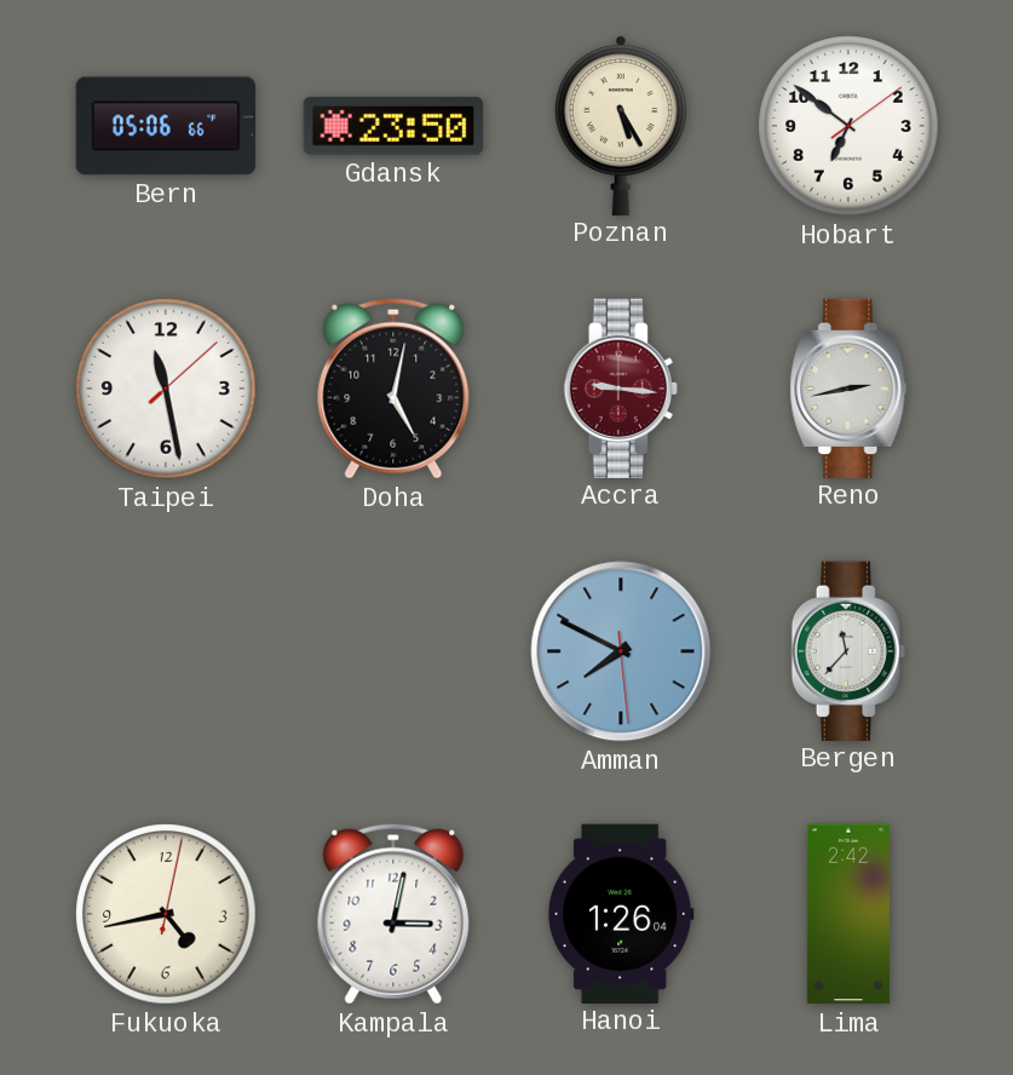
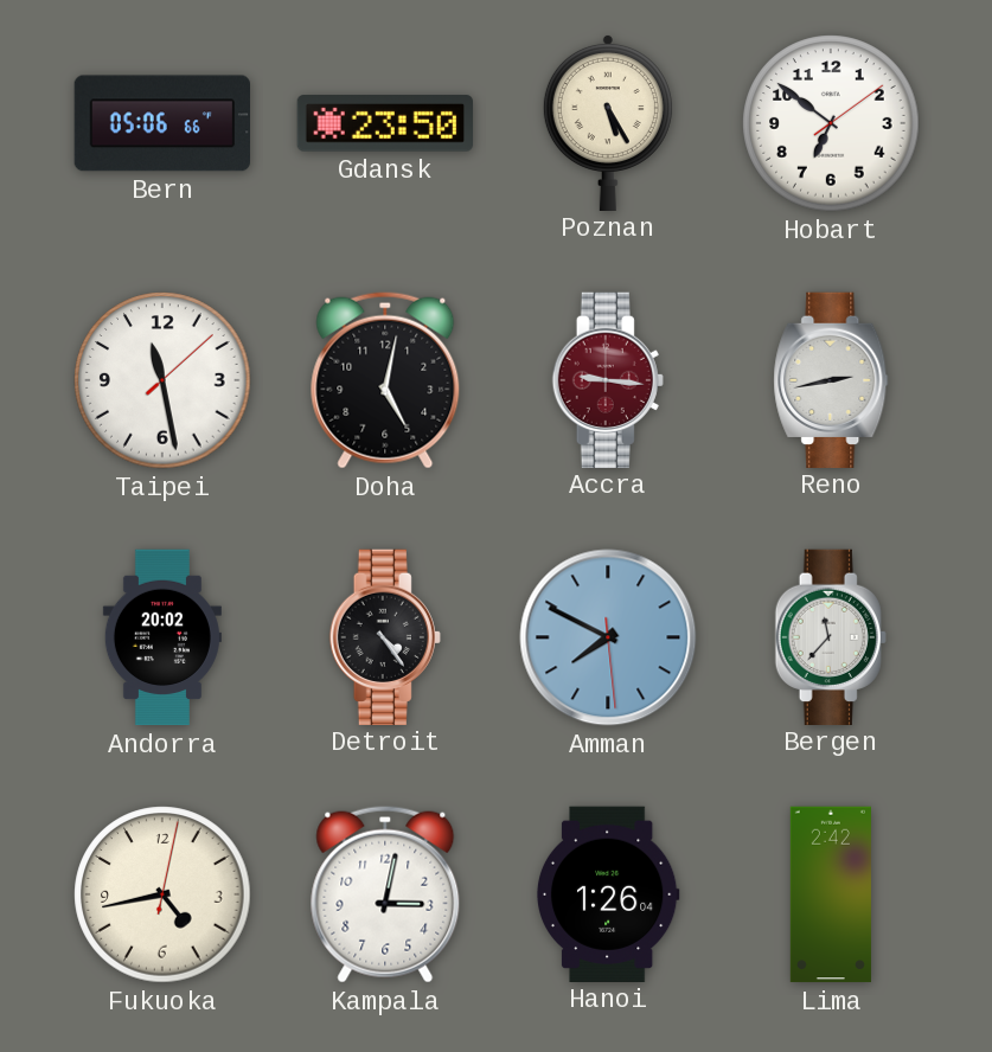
Andorra: none -> 20:02 (162, 637)
Detroit: none -> 4:24 (385, 636)
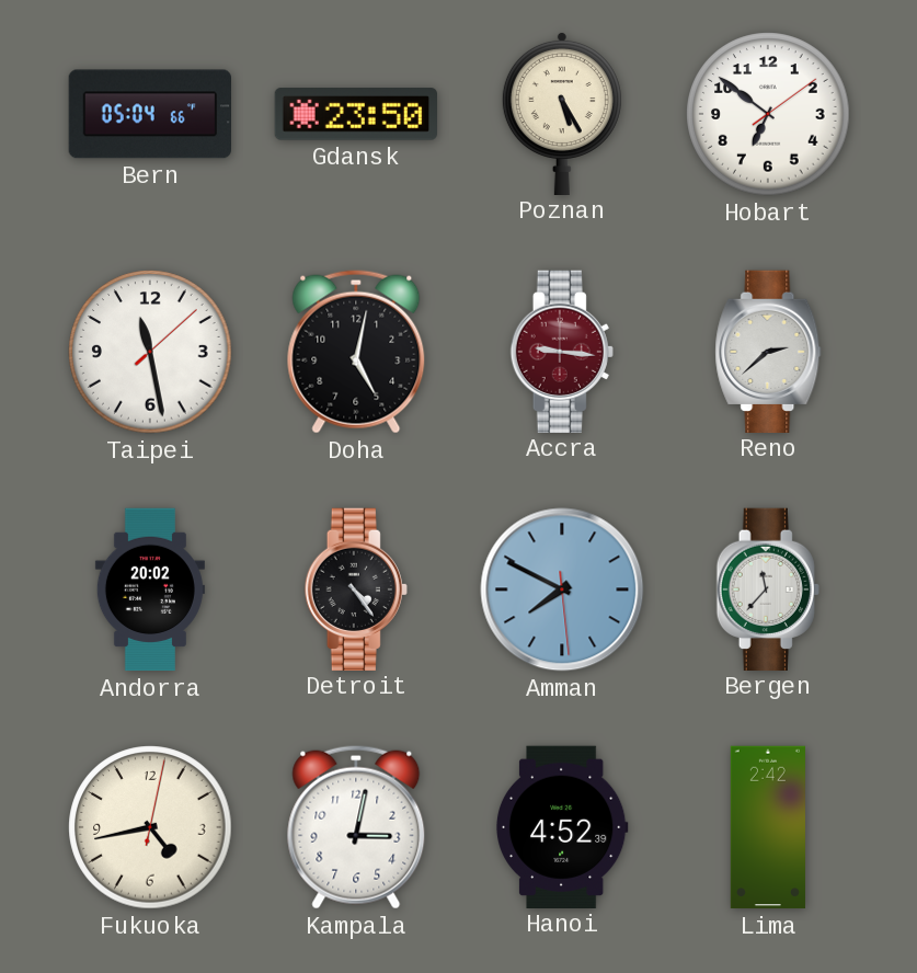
Bern: 05:06 -> 05:04 (149, 114)
Reno: 2:43 -> 2:38 (768, 351)
Hanoi: 1:26 -> 4:52 (562, 826)
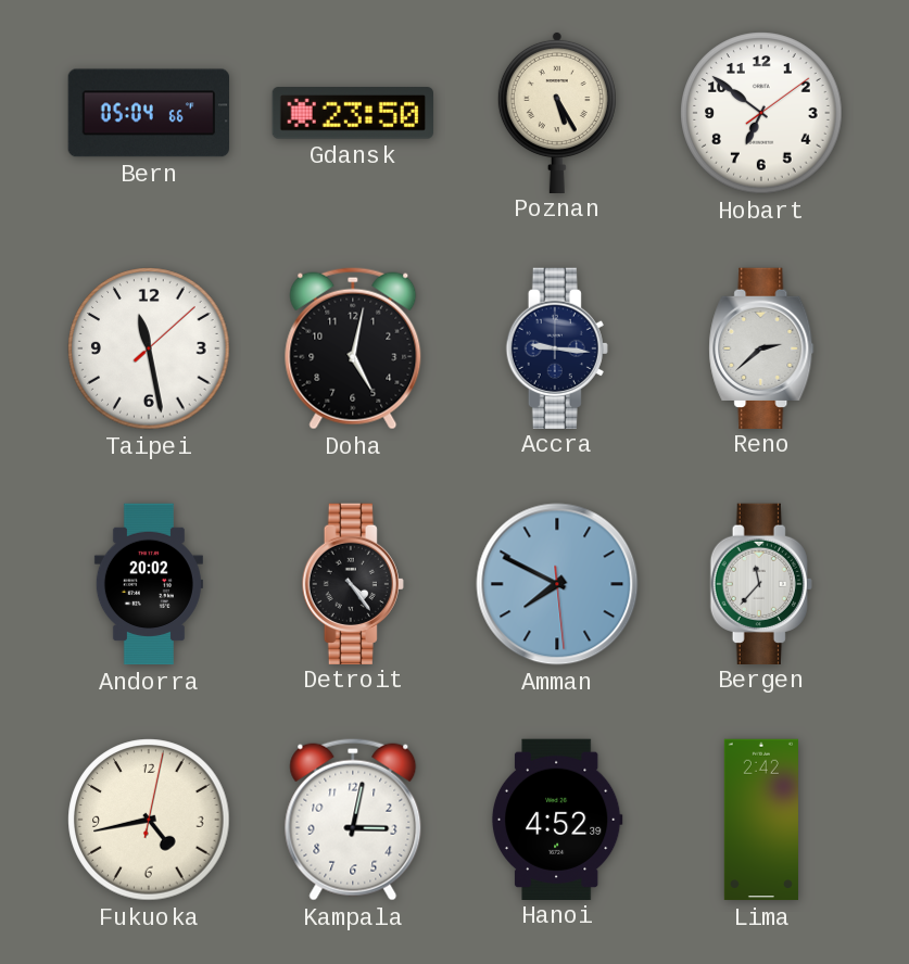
Accra dial: burgundy -> navy (557, 347)
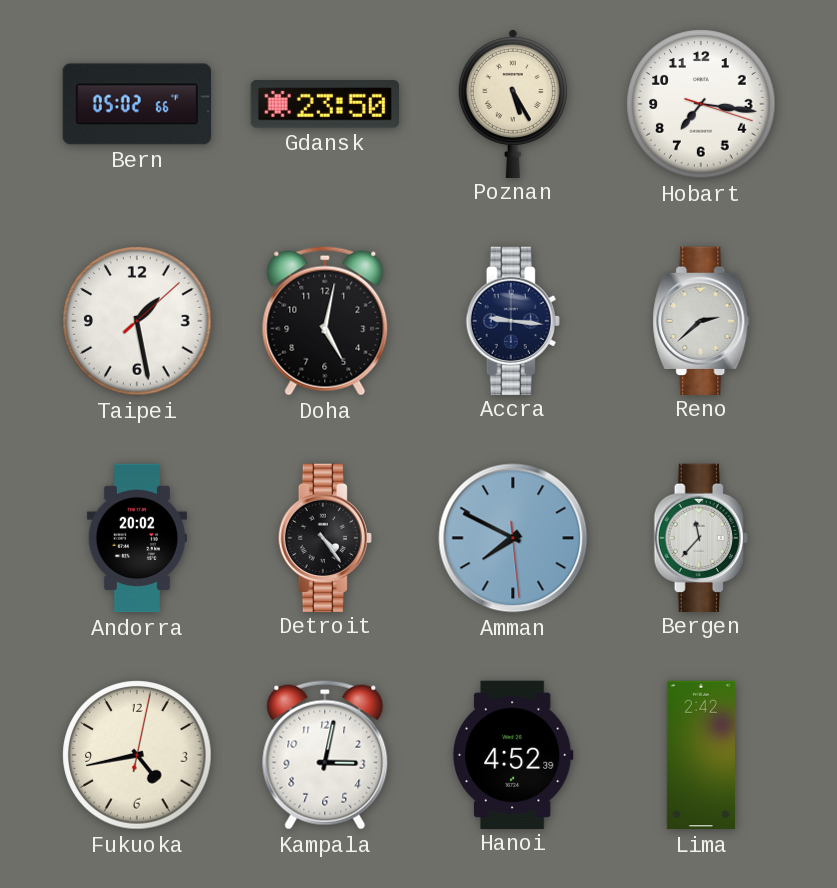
Bern: 05:04 -> 05:02 (136, 104)
Hobart: 6:51 -> 7:16 (701, 104)
Taipei: 11:28 -> 1:28 (137, 321)
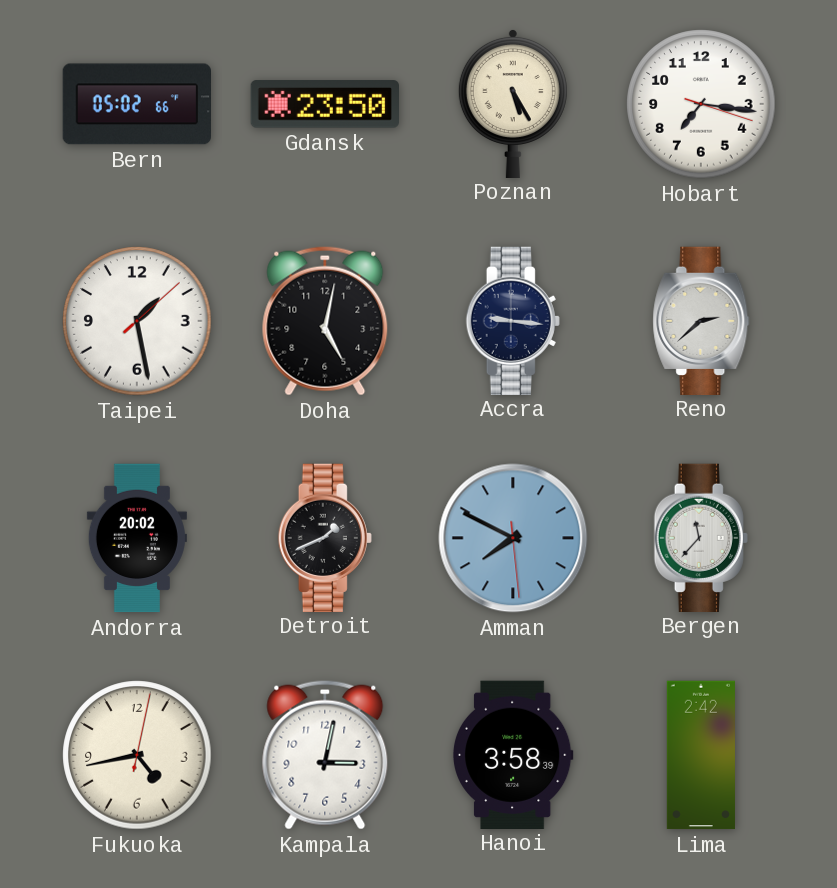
Detroit: 4:24 -> 1:41 (325, 537)
Hanoi: 4:52 -> 3:58 (513, 754)
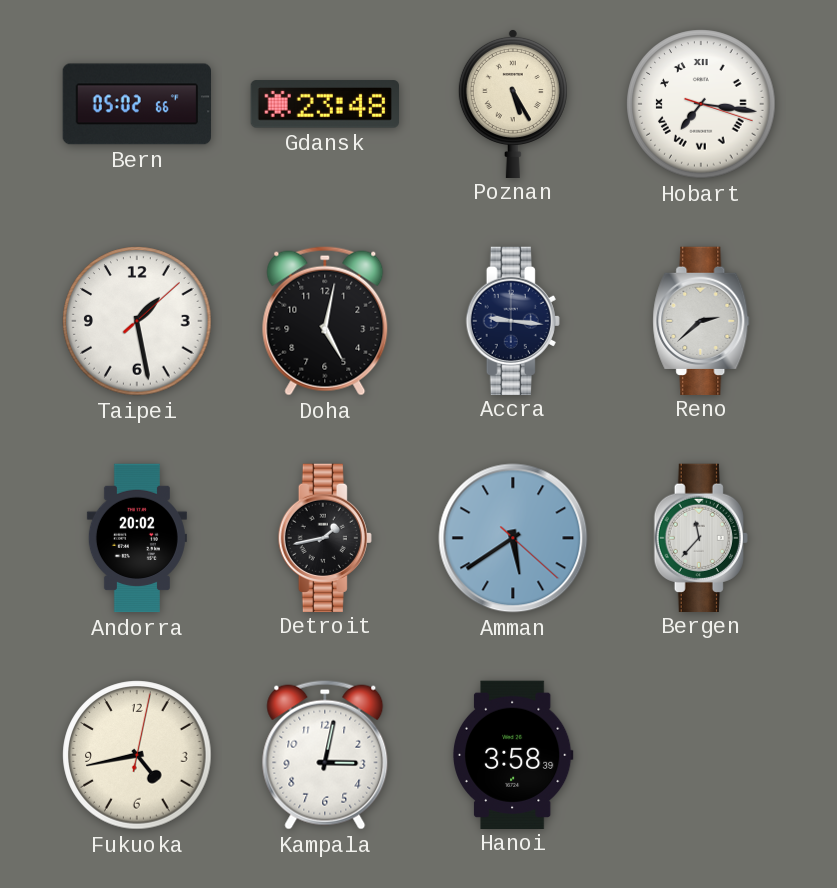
Gdansk: 23:50 -> 23:48 (324, 104)
Hobart numerals: Arabic -> Roman (701, 104)
Detroit: 1:41 -> 1:43 (325, 537)
Amman: 7:49 -> 5:39 (513, 538)
Lima: 2:42 -> none (701, 755)
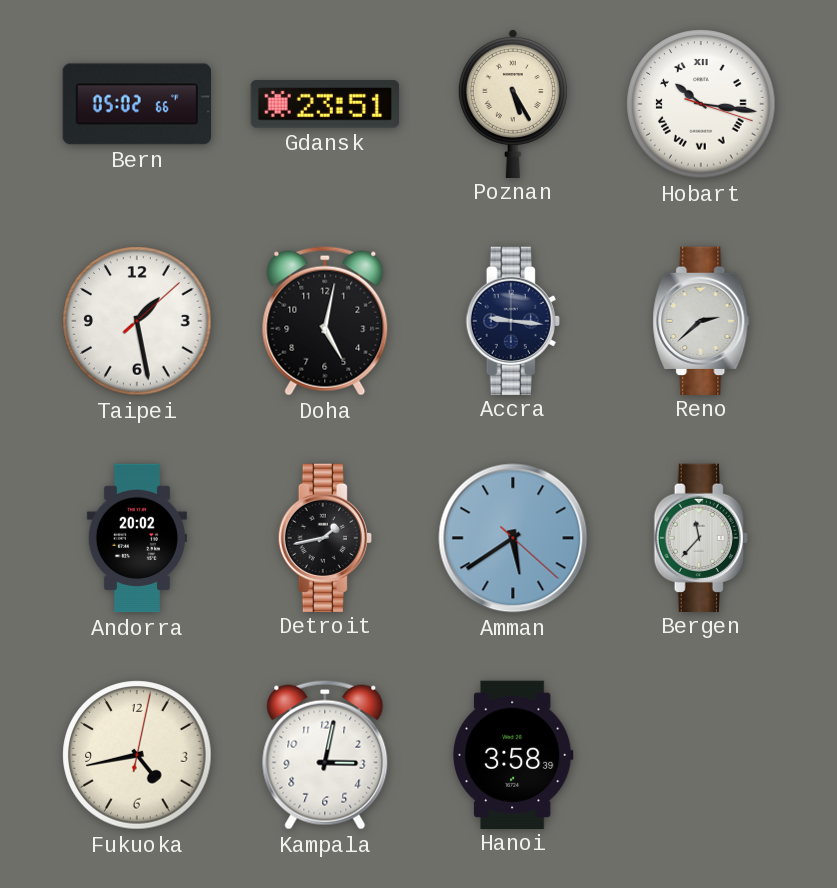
Gdansk: 23:48 -> 23:51 (324, 104)
Hobart: 7:16 -> 10:16 (701, 104)
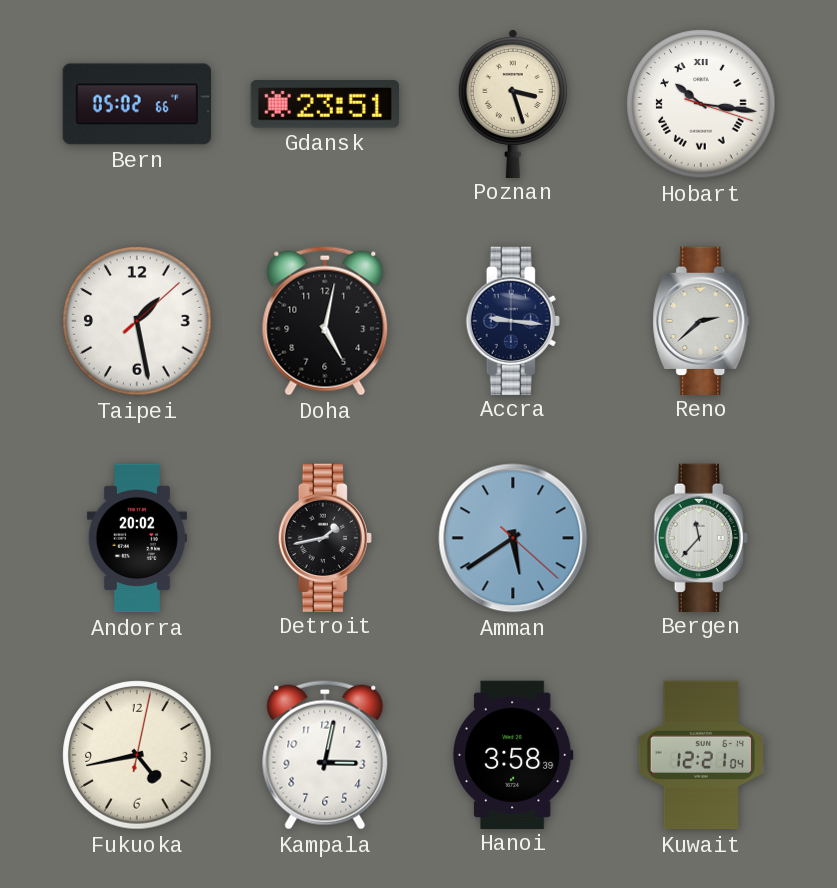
Poznan: 5:25 -> 3:27 (513, 103)
Kuwait: none -> 12:21 (700, 755)
